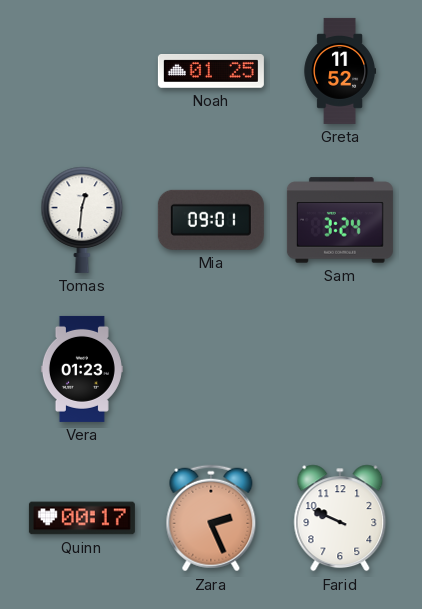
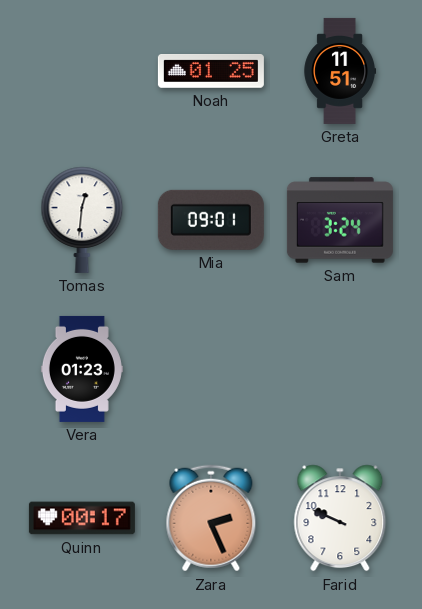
Greta: 11:52 -> 11:51 (339, 71)
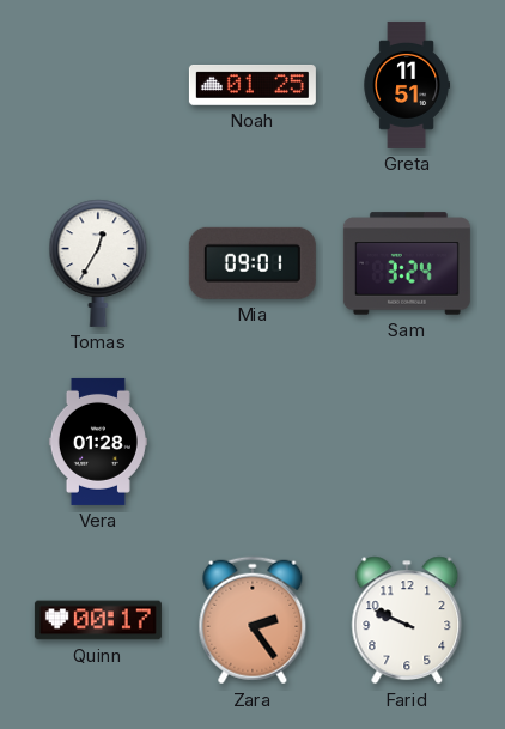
Tomas: 12:31 -> 12:35 (98, 263)
Vera: 01:23 -> 01:28 (98, 442)
Zara: 2:26 -> 2:24 (252, 620)
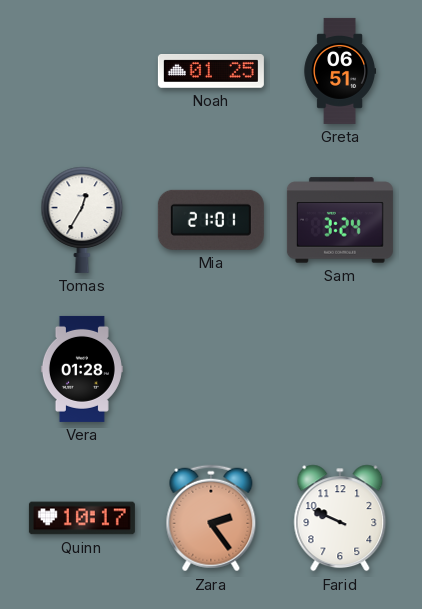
Greta: 11:51 -> 06:51 (339, 71)
Mia: 09:01 -> 21:01 (211, 220)
Quinn: 00:17 -> 10:17 (82, 518)
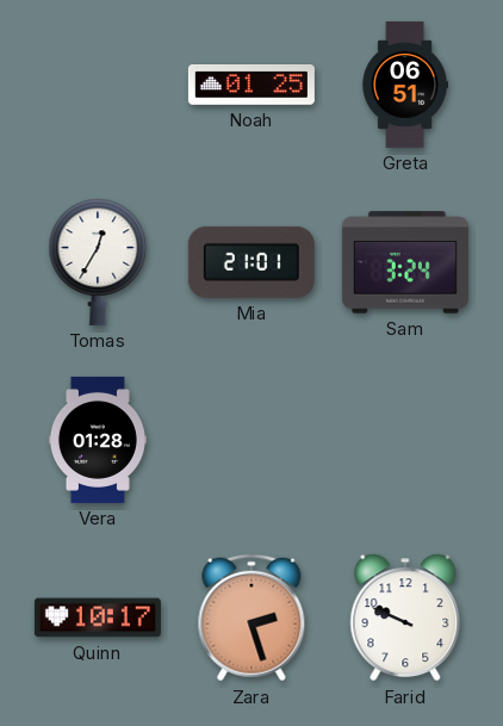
Zara: 2:24 -> 2:27 (251, 618)
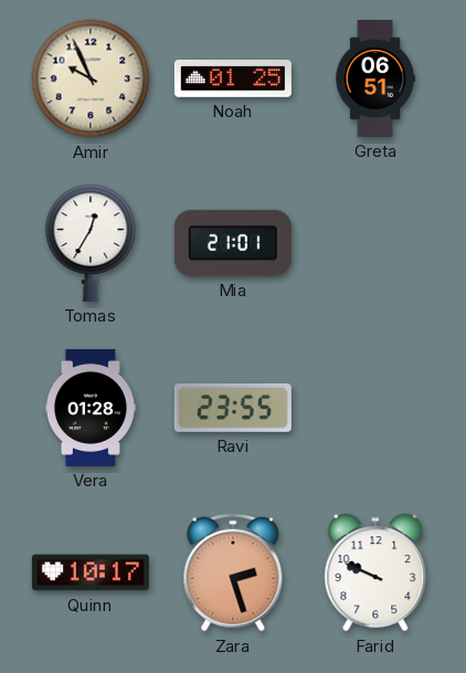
Amir: none -> 9:56 (91, 78)
Sam: 3:24 -> none (405, 262)
Ravi: none -> 23:55 (233, 408)
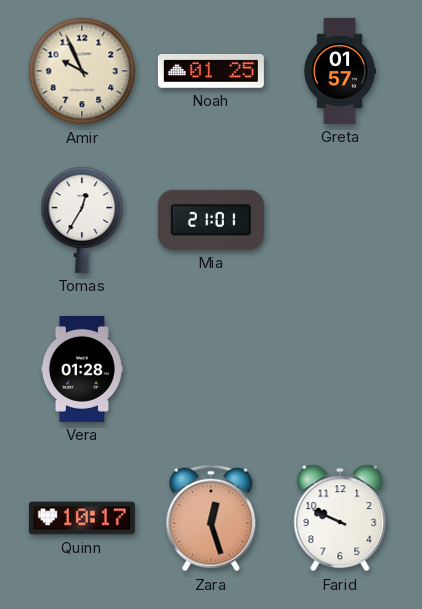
Greta: 06:51 -> 01:57 (339, 71)
Ravi: 23:55 -> none (233, 408)
Zara: 2:27 -> 12:27 (211, 518)
